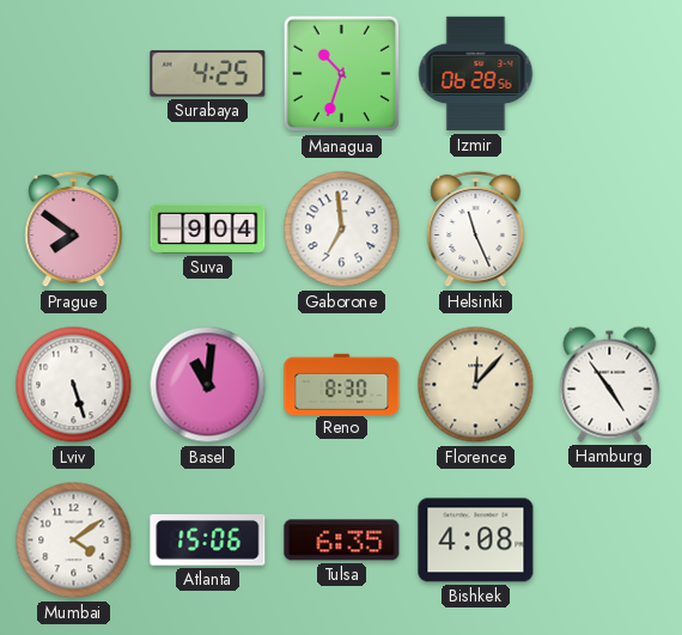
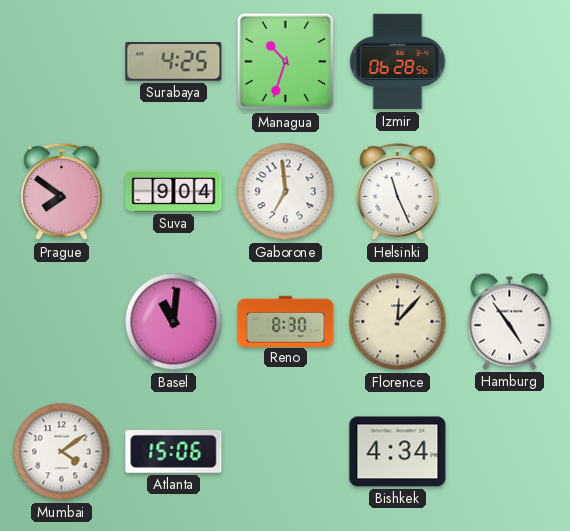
Lviv: 5:27 -> none (74, 385)
Tulsa: 6:35 -> none (342, 541)
Bishkek: 4:08 -> 4:34 (398, 452)
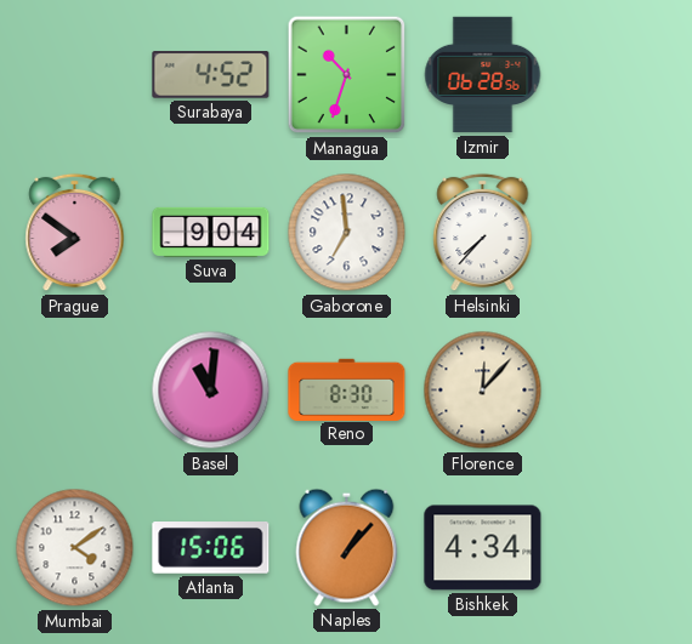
Surabaya: 4:25 -> 4:52 (211, 75)
Helsinki: 11:26 -> 7:37 (483, 233)
Hamburg: 4:54 -> none (510, 321)
Naples: none -> 1:07 (347, 547)
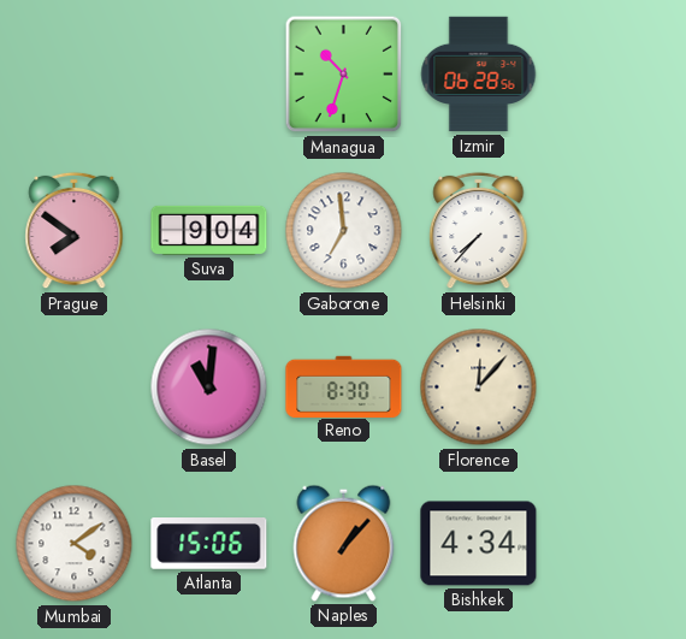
Surabaya: 4:52 -> none (211, 75)
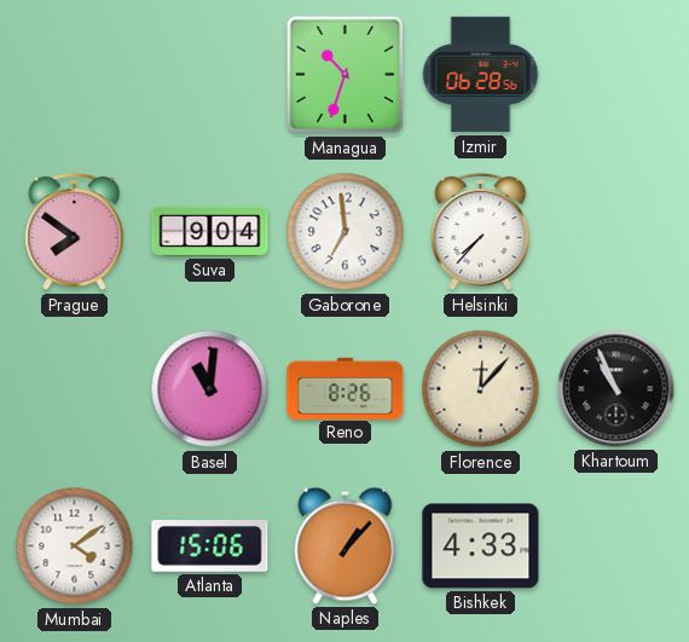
Reno: 8:30 -> 8:26 (346, 388)
Khartoum: none -> 10:56 (616, 389)
Bishkek: 4:34 -> 4:33 (481, 546)
